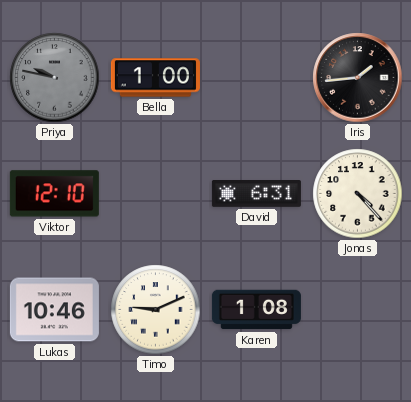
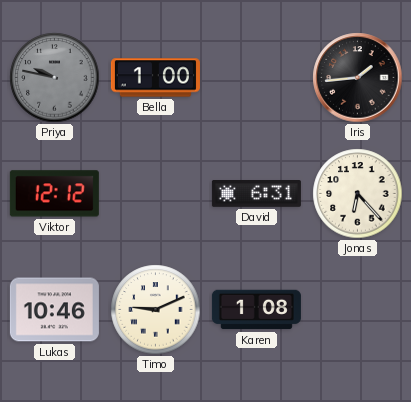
Viktor: 12:10 -> 12:12 (54, 194)
Jonas: 4:23 -> 6:23 (358, 194)
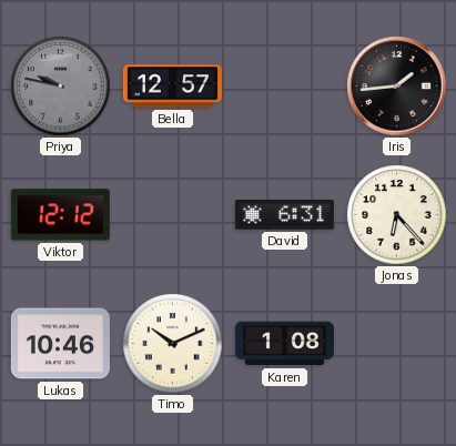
Bella: 1:00 -> 12:57 (172, 87)
Timo: 9:11 -> 10:11 (173, 344)
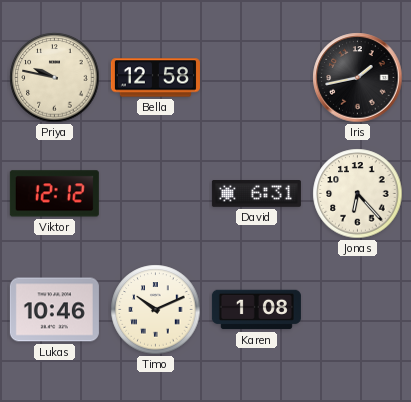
Priya dial: grey -> cream (55, 78)
Bella: 12:57 -> 12:58 (155, 78)
Iris: 1:44 -> 1:43 (358, 78)
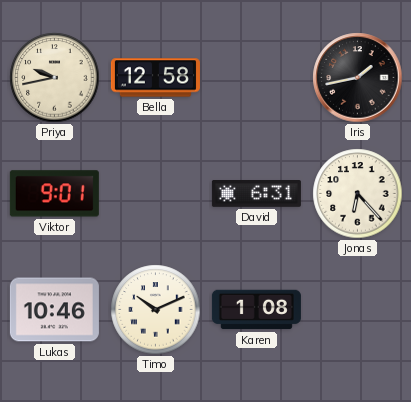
Priya: 9:47 -> 9:43 (55, 78)
Viktor: 12:12 -> 9:01 (54, 194)
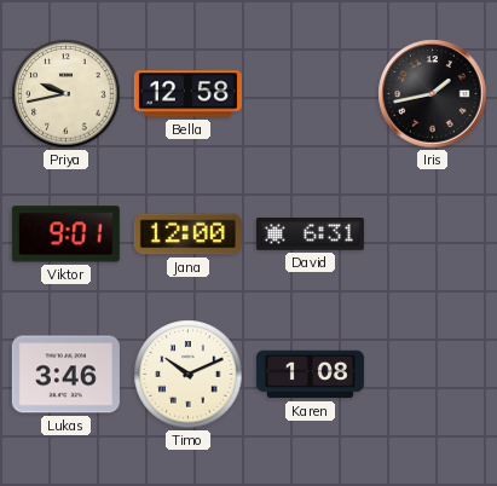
Jana: none -> 12:00 (187, 235)
Jonas: 6:23 -> none (358, 194)
Lukas: 10:46 -> 3:46 (65, 375)
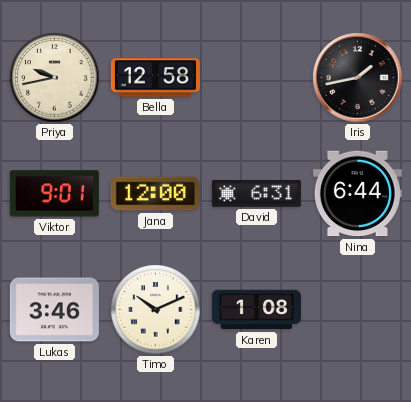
Nina: none -> 6:44 (357, 194)
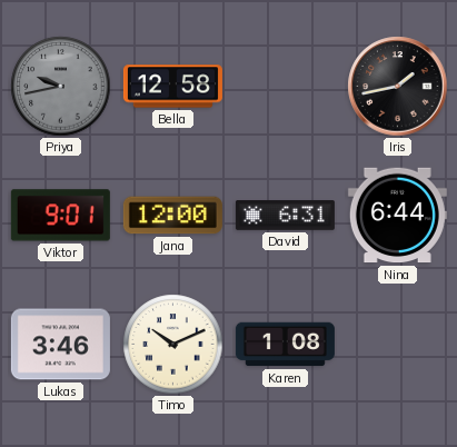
Priya dial: cream -> grey (61, 87)
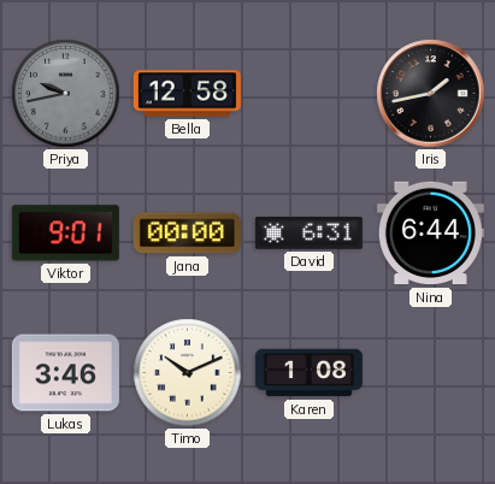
Jana: 12:00 -> 00:00 (187, 234)
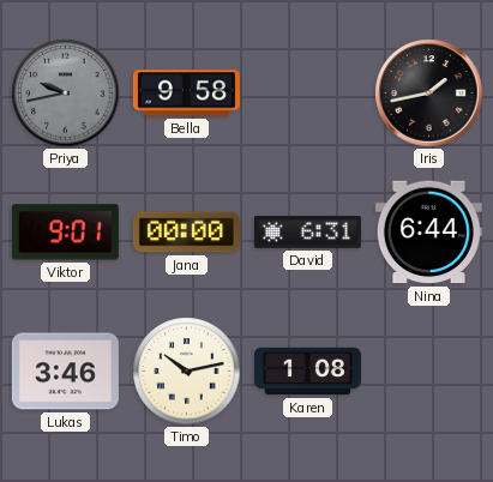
Bella: 12:58 -> 9:58 (186, 94)
Timo: 10:11 -> 10:13 (187, 372)
